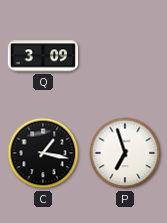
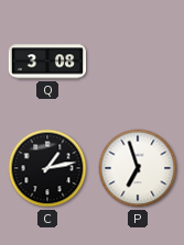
Q: 3:09 -> 3:08 (46, 62)
C: 1:17 -> 1:13 (47, 168)
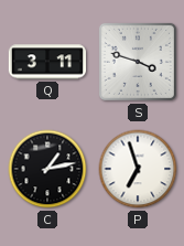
Q: 3:08 -> 3:11 (46, 62)
S: none -> 3:48 (138, 62)
